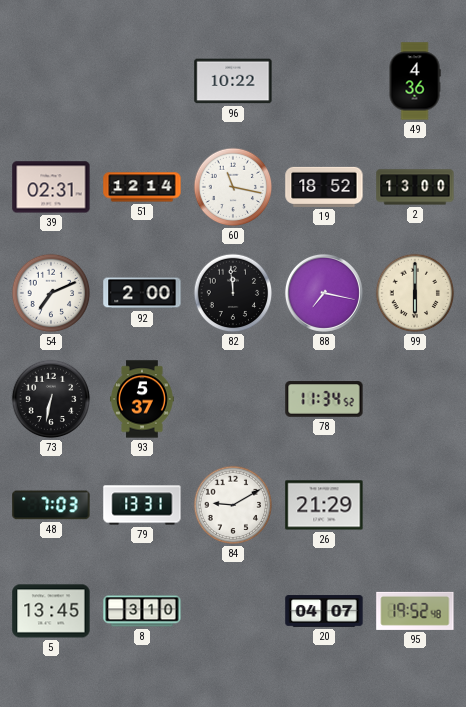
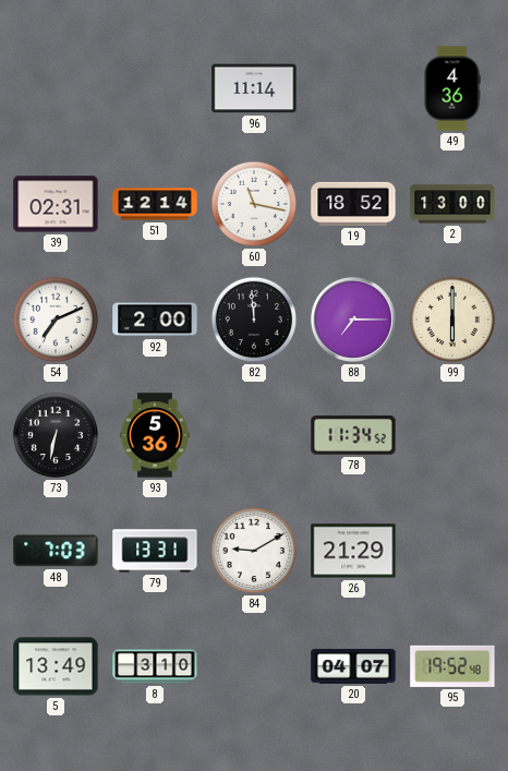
96: 10:22 -> 11:14 (254, 88)
88: 7:17 -> 7:15 (353, 320)
93: 5:37 -> 5:36 (155, 435)
5: 13:45 -> 13:49 (56, 666)
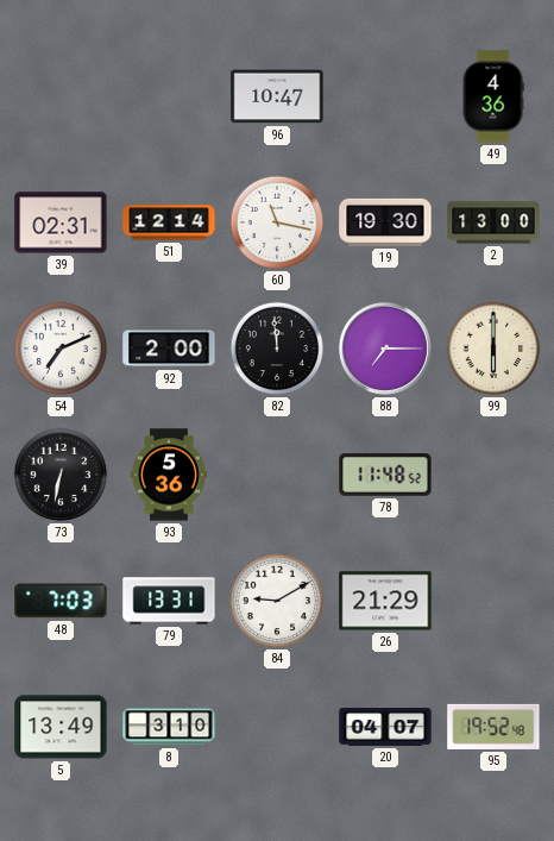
96: 11:14 -> 10:47 (277, 96)
19: 18:52 -> 19:30 (385, 222)
78: 11:34 -> 11:48 (385, 475)
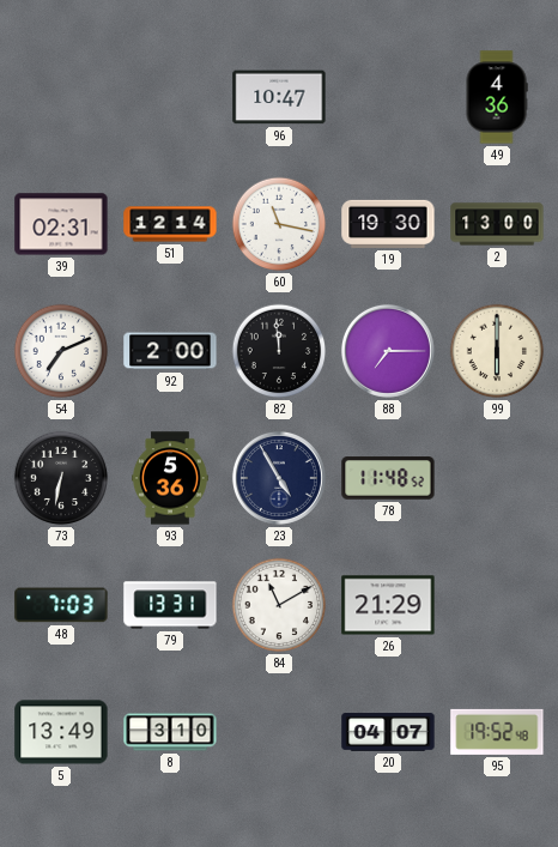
23: none -> 4:55 (279, 478)
84: 9:10 -> 11:10 (279, 605)
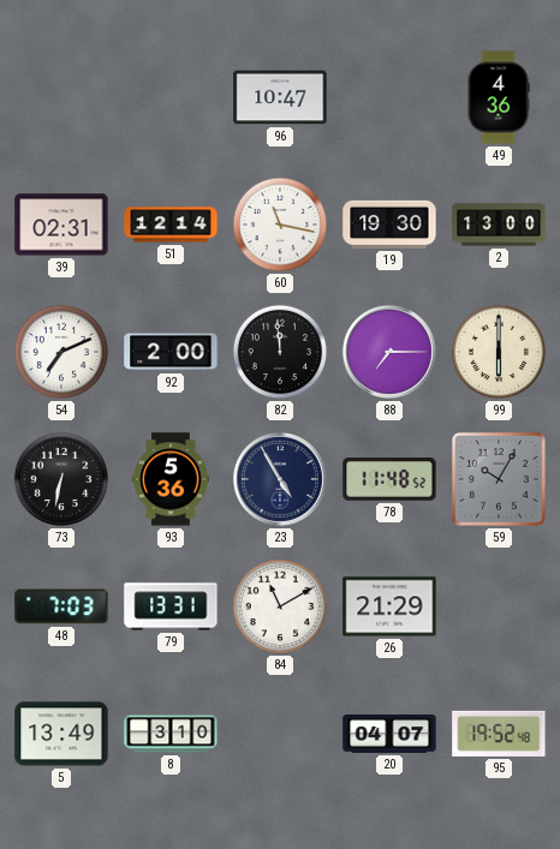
59: none -> 10:05 (500, 480)
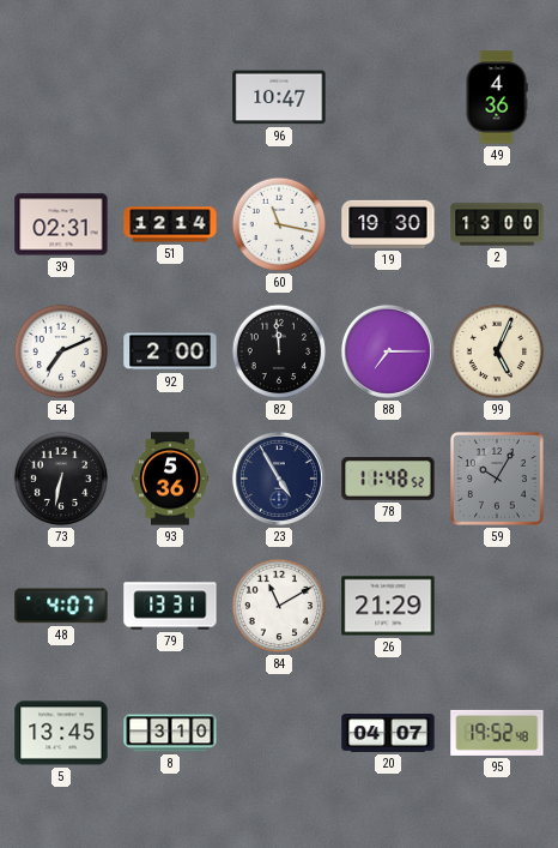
99: 6:00 -> 5:04 (497, 351)
48: 7:03 -> 4:07 (61, 606)
5: 13:49 -> 13:45 (61, 733)
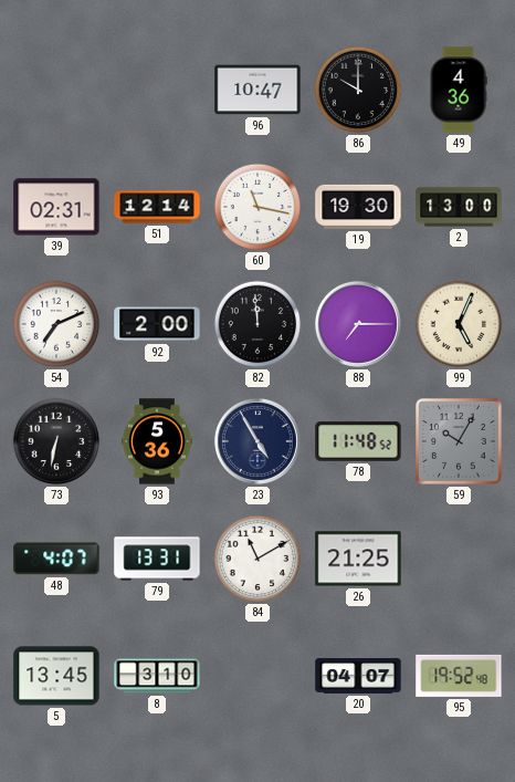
86: none -> 10:00 (358, 90)
26: 21:29 -> 21:25 (358, 559)
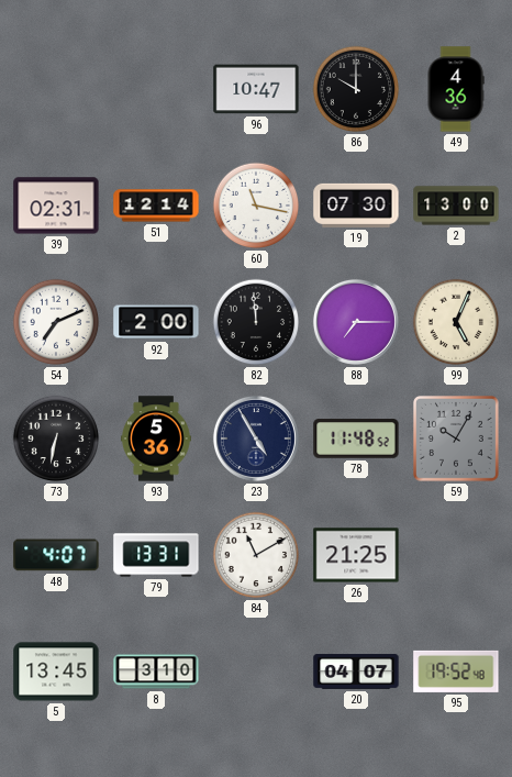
19: 19:30 -> 07:30 (356, 206)
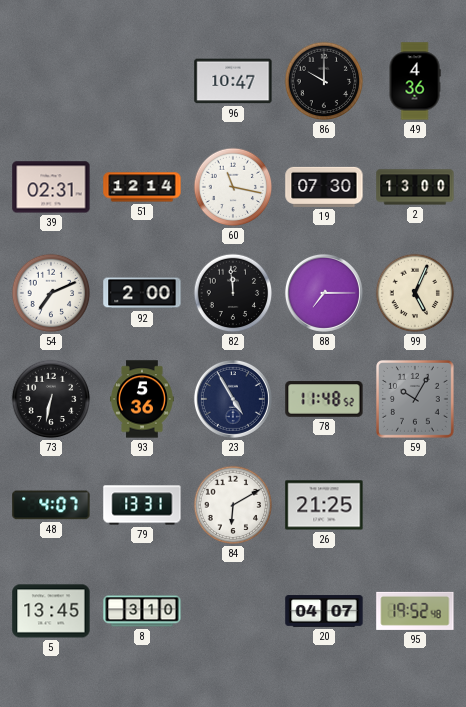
84: 11:10 -> 6:10 (233, 505)
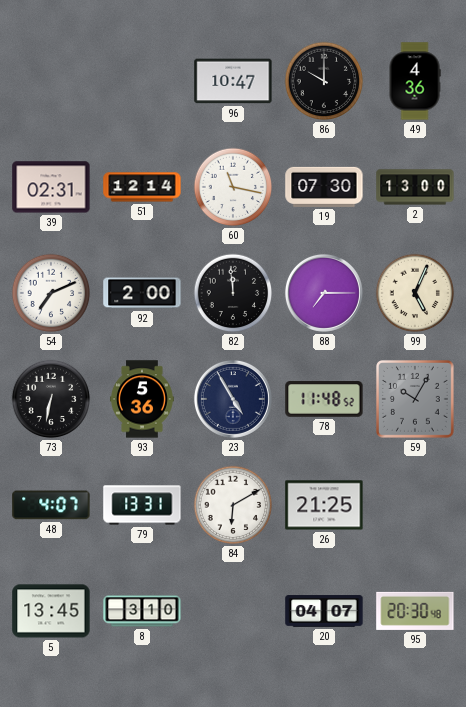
95: 19:52 -> 20:30 (415, 611)
